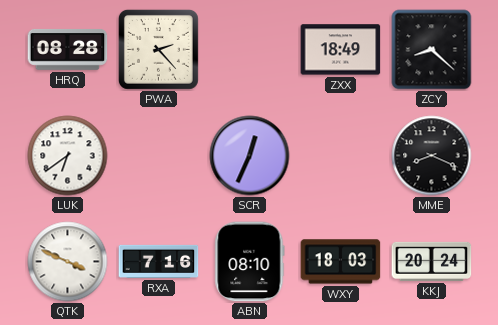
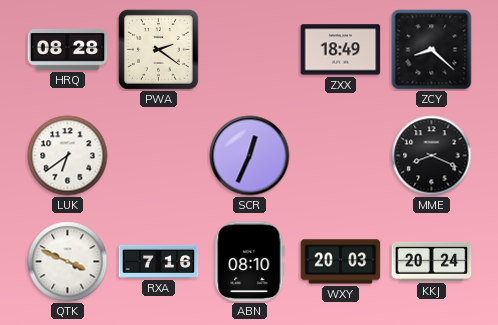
PWA: 2:23 -> 2:21 (158, 49)
WXY: 18:03 -> 20:03 (341, 262)
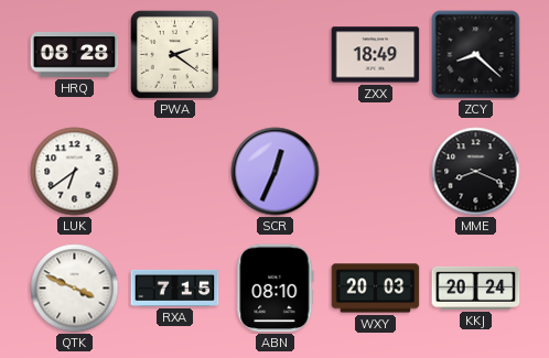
RXA: 7:16 -> 7:15 (175, 288)
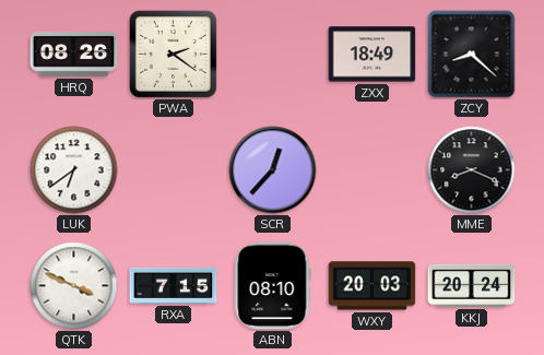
HRQ: 08:28 -> 08:26 (74, 54)
SCR: 12:34 -> 12:37 (273, 170)
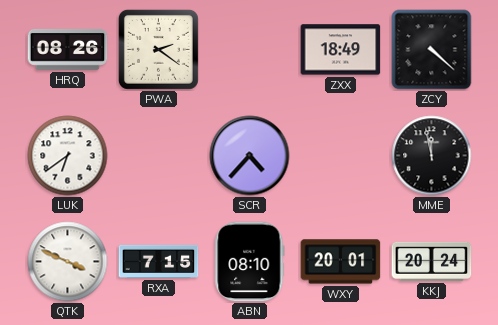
ZCY: 8:22 -> 4:22 (432, 50)
SCR: 12:37 -> 4:37 (250, 156)
MME: 8:19 -> 11:58 (432, 156)
WXY: 20:03 -> 20:01 (341, 262)
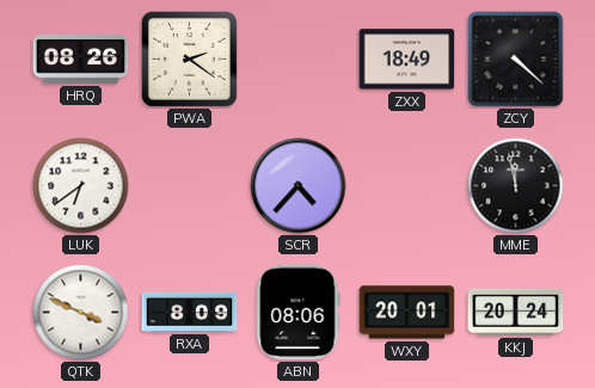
RXA: 7:15 -> 8:09 (190, 312)
ABN: 08:10 -> 08:06 (299, 313)
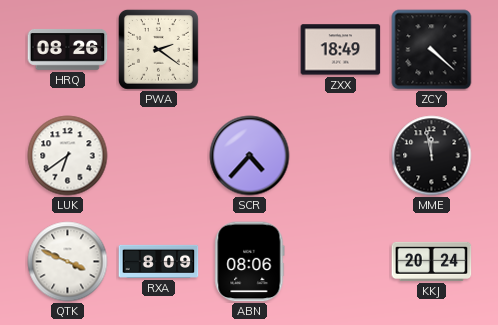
WXY: 20:01 -> none (407, 313)
